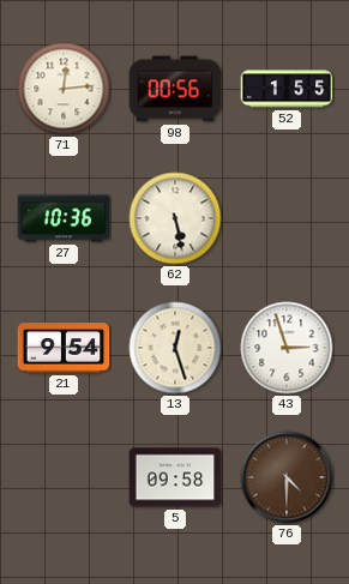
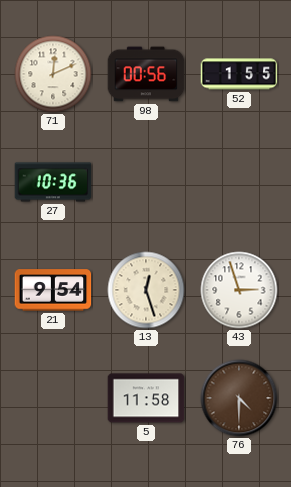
71: 12:14 -> 12:11 (53, 74)
62: 5:28 -> none (175, 218)
5: 09:58 -> 11:58 (146, 398)
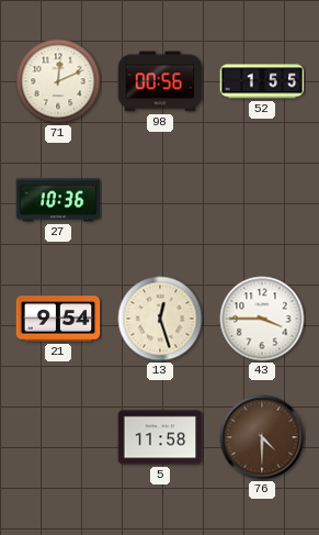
43: 2:57 -> 3:45 (262, 319)
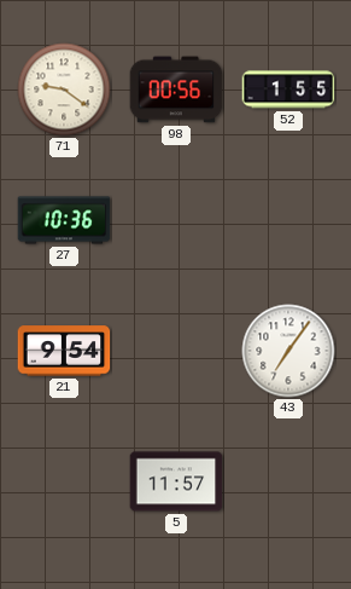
71: 12:11 -> 9:21 (64, 89)
13: 12:27 -> none (160, 319)
43: 3:45 -> 7:06 (288, 351)
5: 11:58 -> 11:57 (176, 481)
76: 4:30 -> none (262, 437)
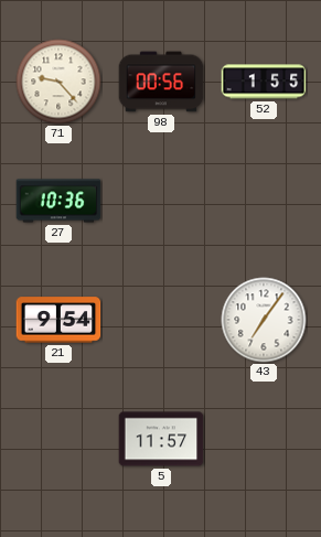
71: 9:21 -> 9:23 (58, 82)
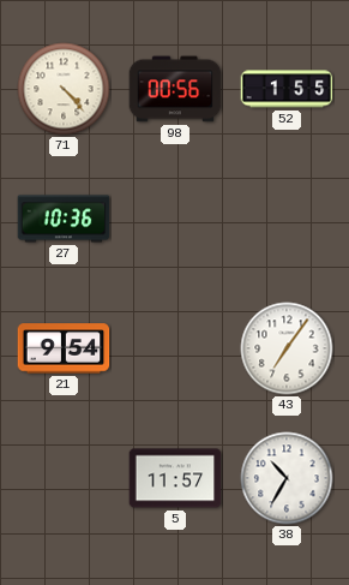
71: 9:23 -> 4:23 (64, 89)
38: none -> 10:35 (287, 478)
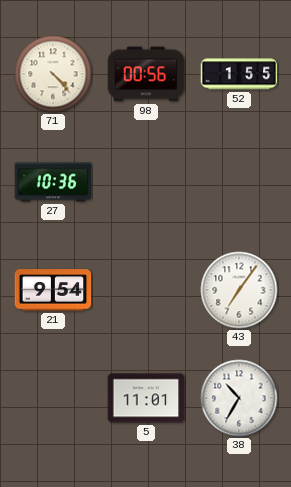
5: 11:57 -> 11:01 (146, 398)
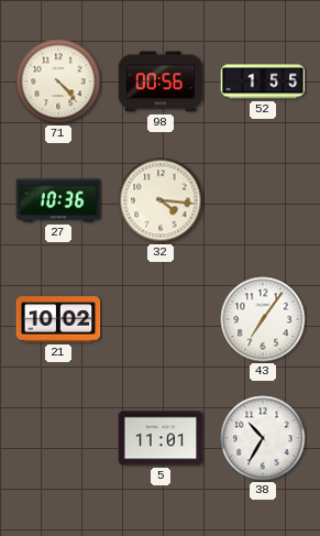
32: none -> 4:16 (161, 200)
21: 9:54 -> 10:02 (58, 319)
